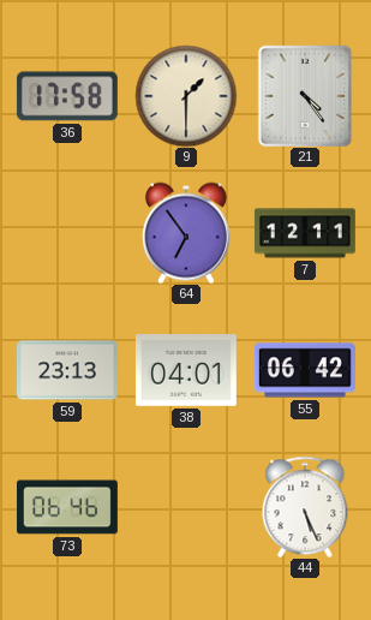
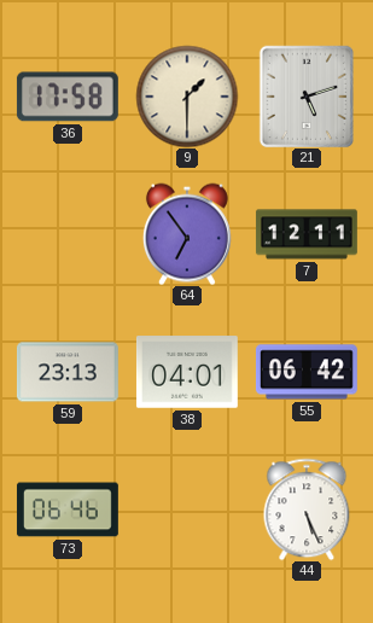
21: 4:24 -> 5:12 (305, 95)
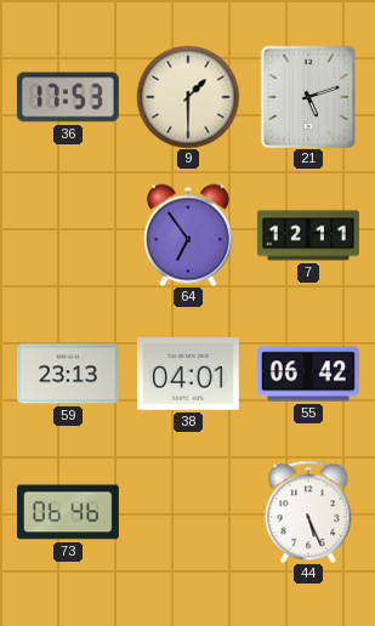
36: 17:58 -> 17:53 (68, 97)
